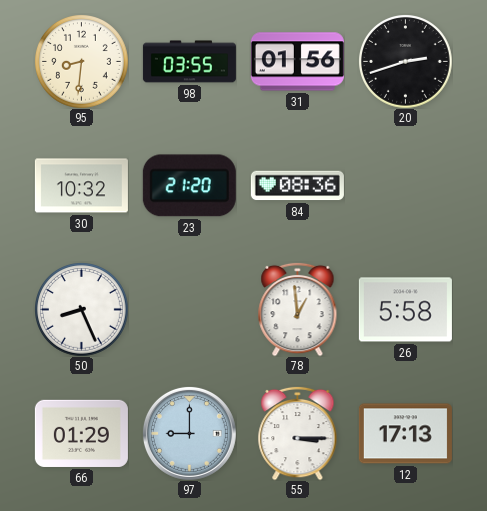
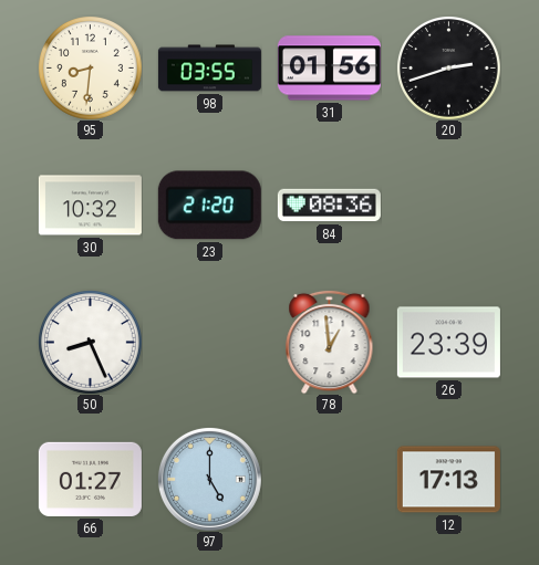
26: 5:58 -> 23:39 (448, 343)
66: 01:29 -> 01:27 (90, 479)
97: 9:00 -> 5:00 (209, 479)
55: 3:15 -> none (298, 433)
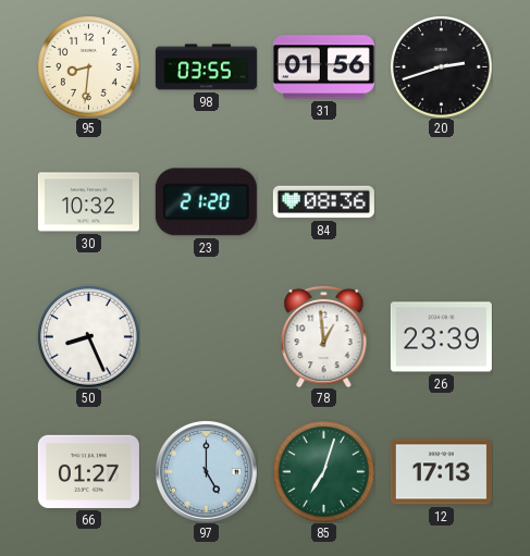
85: none -> 7:03 (324, 472)
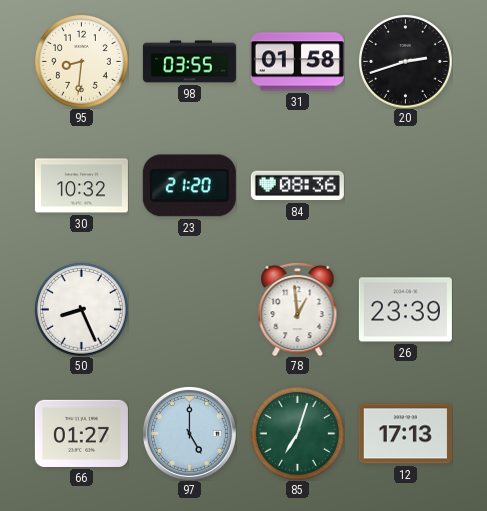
31: 01:56 -> 01:58 (297, 62)
